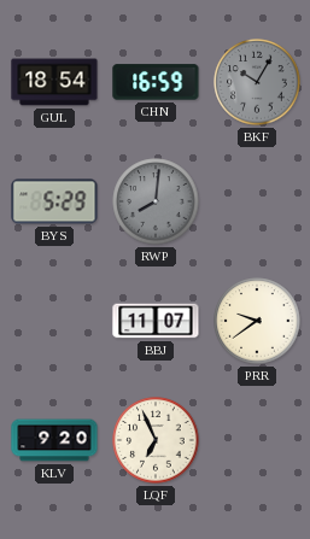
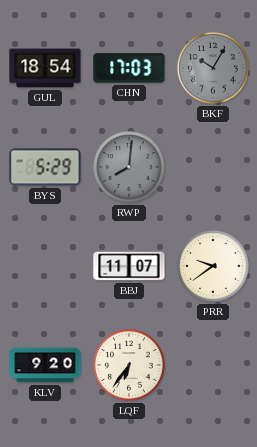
CHN: 16:59 -> 17:03 (129, 68)
LQF: 6:56 -> 6:36 (129, 365)
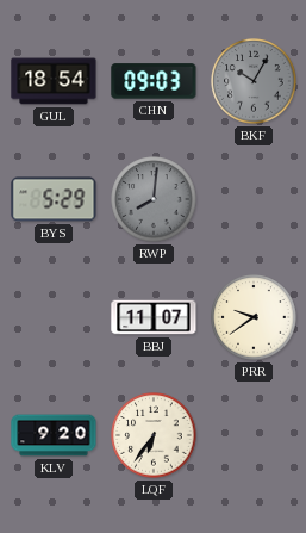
CHN: 17:03 -> 09:03 (154, 81)
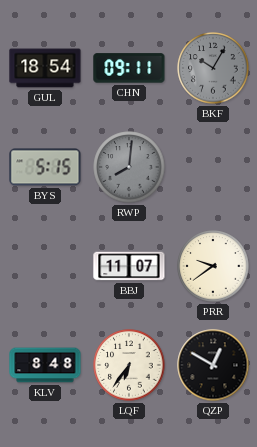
CHN: 09:03 -> 09:11 (129, 68)
BYS: 5:29 -> 5:15 (45, 167)
KLV: 9:20 -> 8:48 (45, 365)
QZP: none -> 12:50 (213, 365)
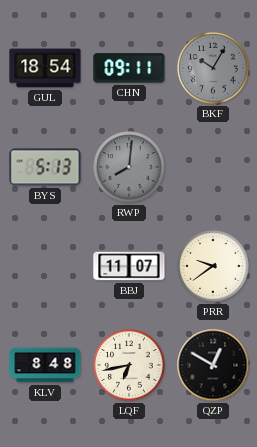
BYS: 5:15 -> 5:13 (45, 167)
LQF: 6:36 -> 6:43 (129, 365)
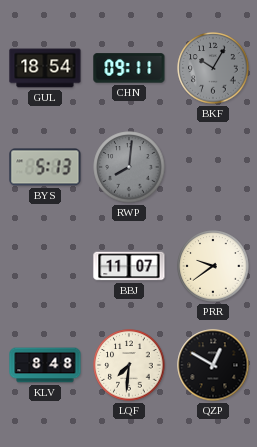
LQF: 6:43 -> 7:31 (129, 365)
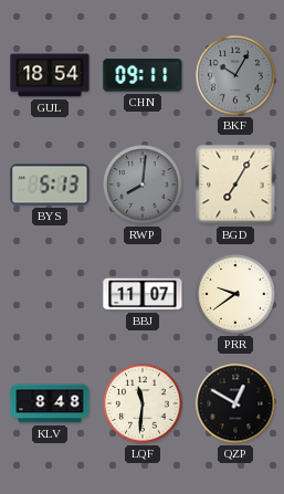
BGD: none -> 7:05 (235, 185)
LQF: 7:31 -> 11:31 (143, 403)
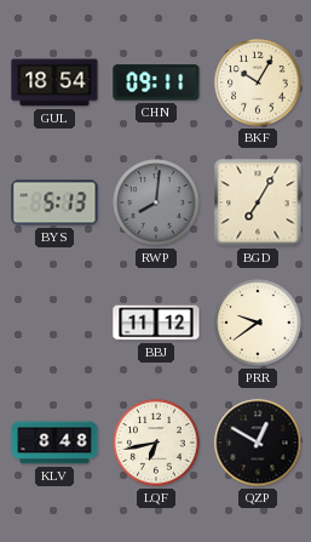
BKF dial: grey -> cream (258, 82)
BBJ: 11:07 -> 11:12 (156, 323)
LQF: 11:31 -> 6:43 (156, 443)
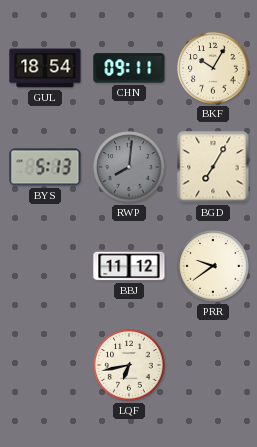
KLV: 8:48 -> none (54, 443)
QZP: 12:50 -> none (258, 443)
